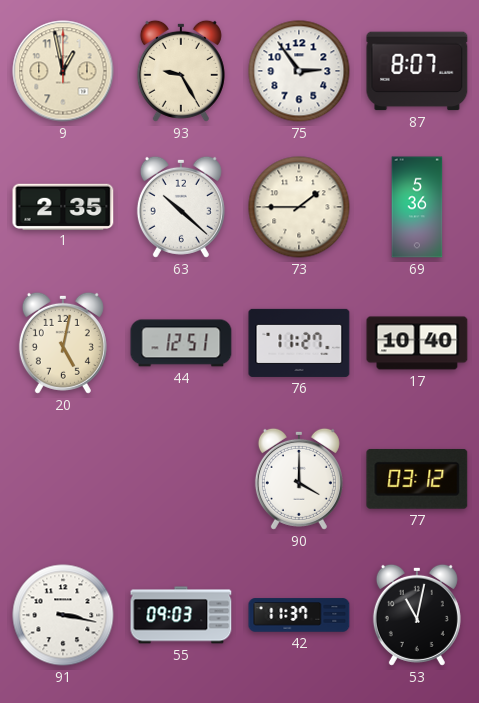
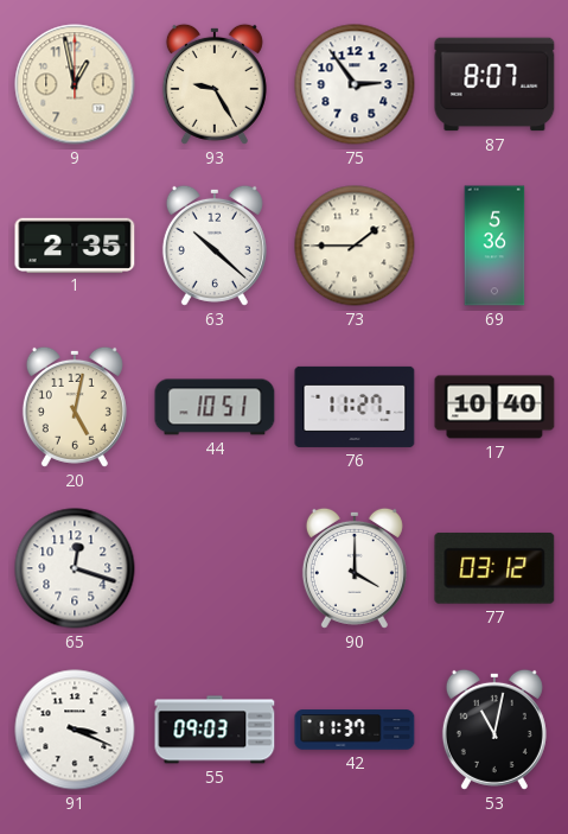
44: 12:51 -> 10:51 (215, 407)
65: none -> 12:18 (75, 568)
91: 3:17 -> 3:19 (75, 730)
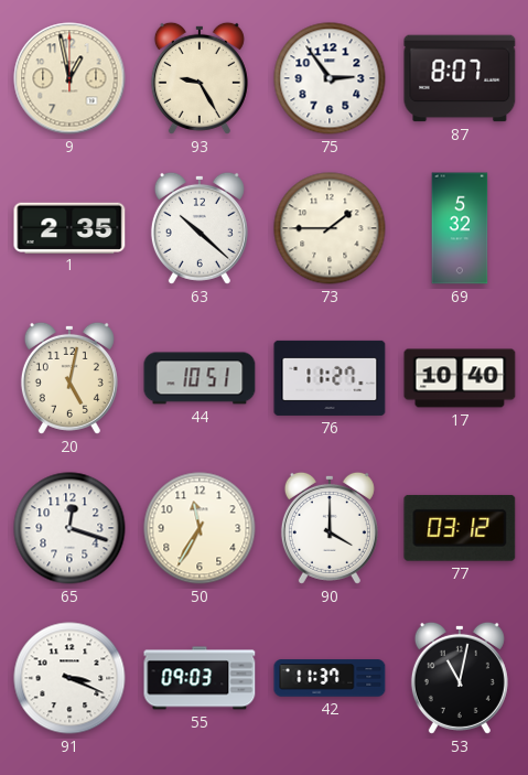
69: 5:36 -> 5:32 (460, 228)
50: none -> 11:35 (200, 528)
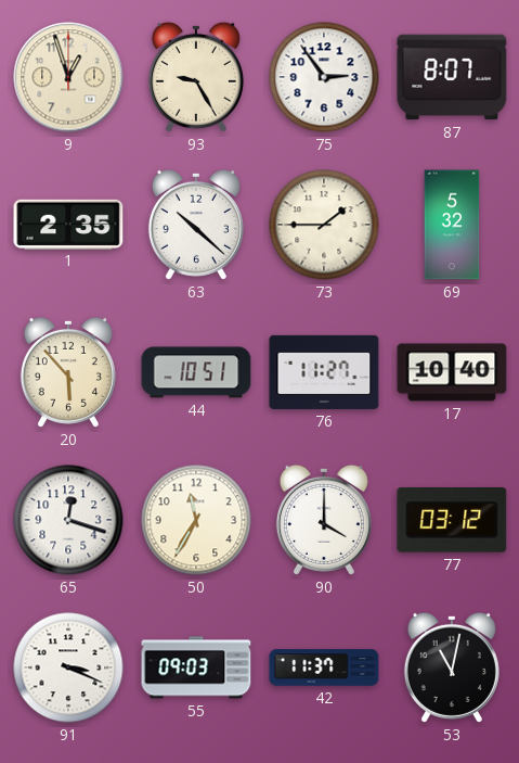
9: 12:58 -> 12:57 (68, 77)
20: 5:02 -> 5:53 (68, 372)
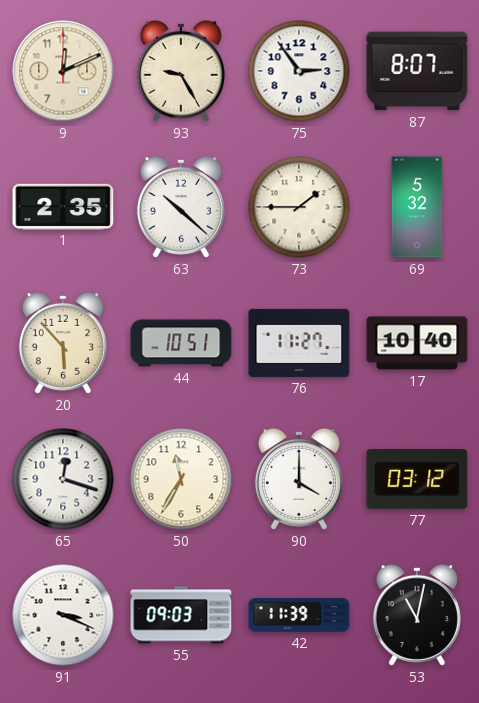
9: 12:57 -> 12:11 (63, 71)
42: 11:37 -> 11:39 (299, 615)
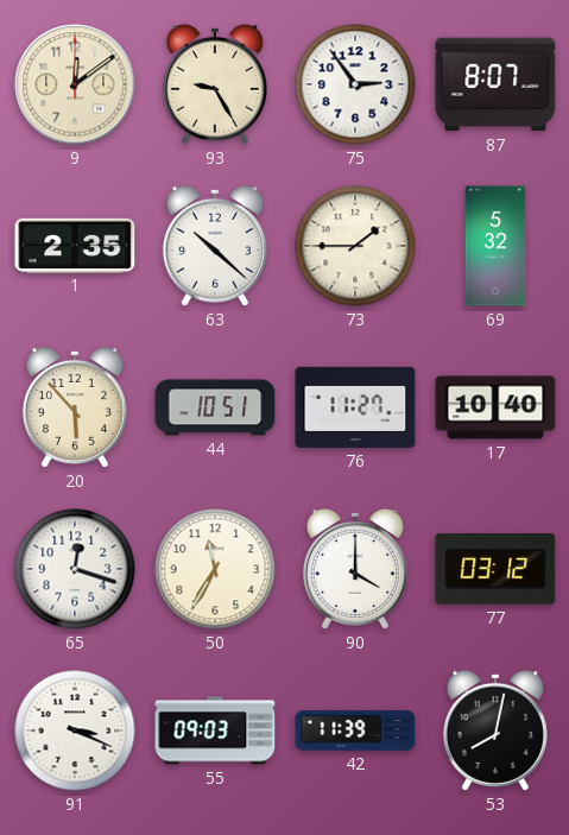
9: 12:11 -> 12:09 (75, 84)
53: 11:02 -> 8:02 (495, 730)
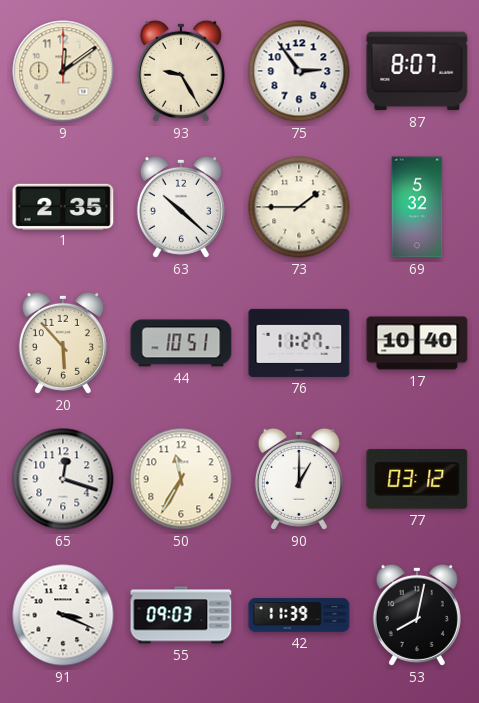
90: 4:00 -> 1:00 (299, 479)
